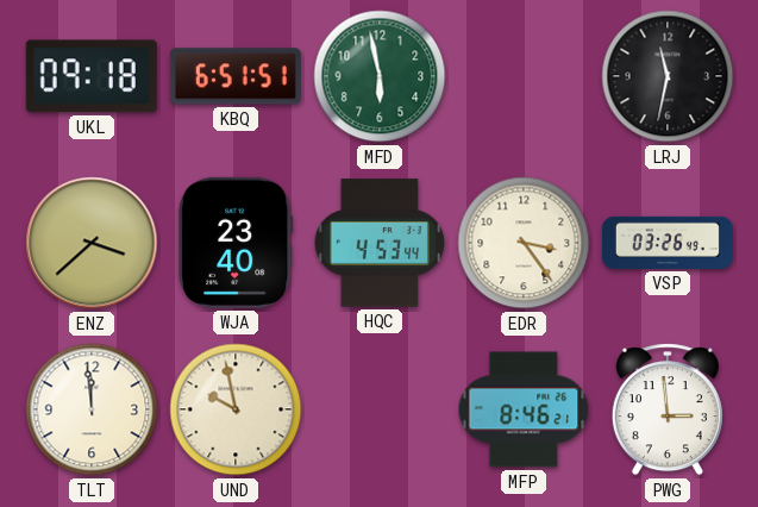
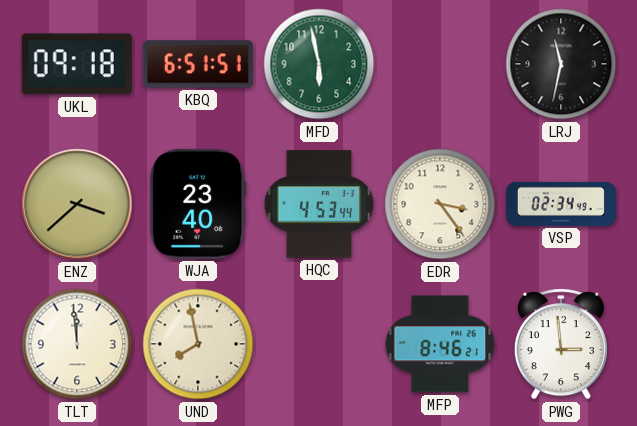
VSP: 03:26 -> 02:34 (561, 204)
UND: 9:58 -> 7:58 (198, 344)
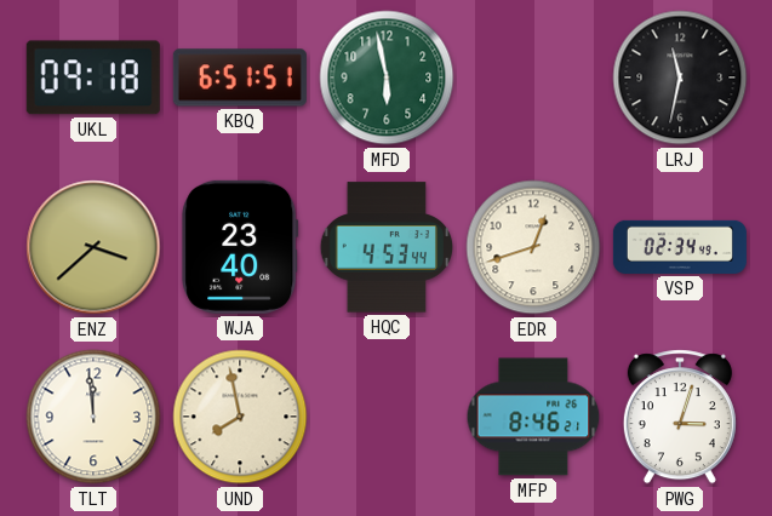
EDR: 3:24 -> 12:42 (533, 247)
PWG: 2:59 -> 3:03 (680, 417)
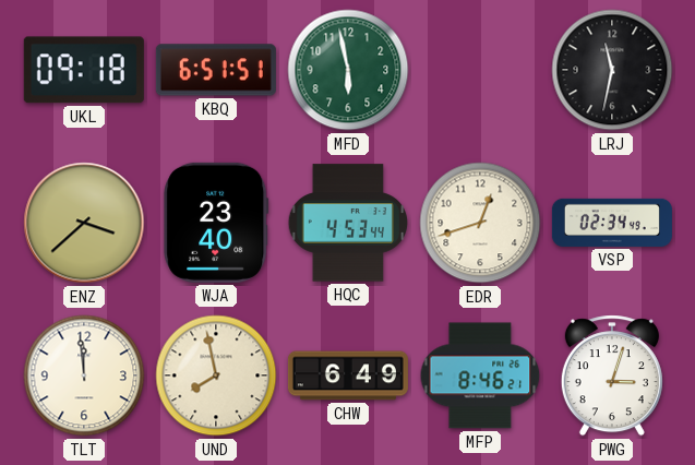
CHW: none -> 6:49 (348, 375)
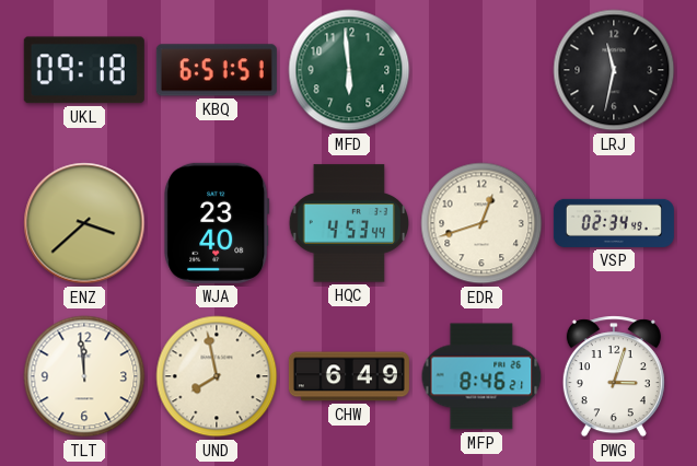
MFD: 5:58 -> 5:59 (349, 70)
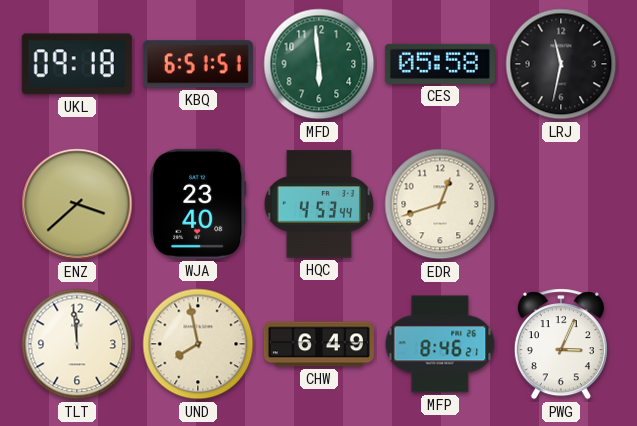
CES: none -> 05:58 (440, 64)
VSP: 02:34 -> none (614, 223)
PWG: 3:03 -> 3:04 (561, 344)
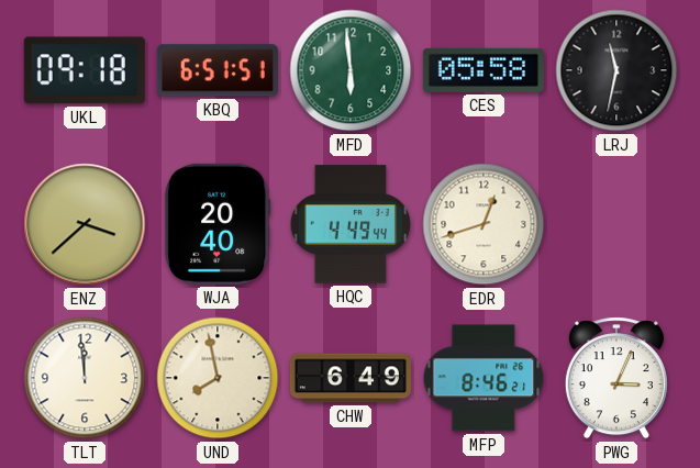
WJA: 23:40 -> 20:40 (218, 224)
HQC: 4:53 -> 4:49 (351, 224)
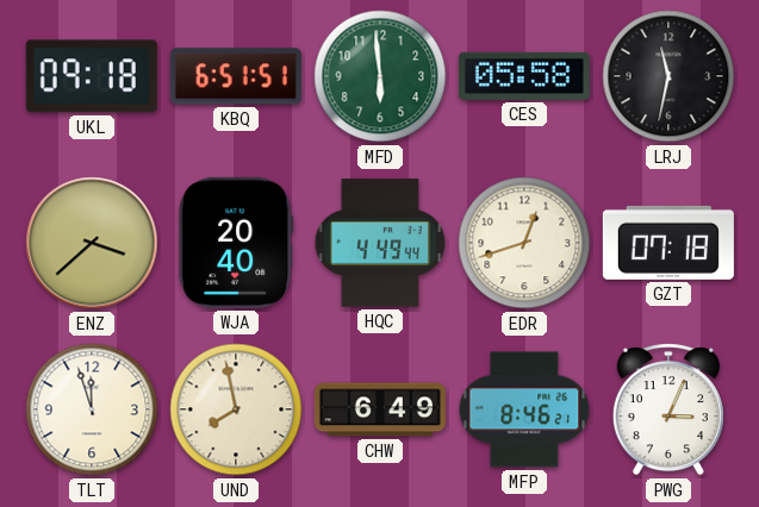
GZT: none -> 07:18 (668, 243)
TLT: 11:59 -> 11:57 (92, 409)
